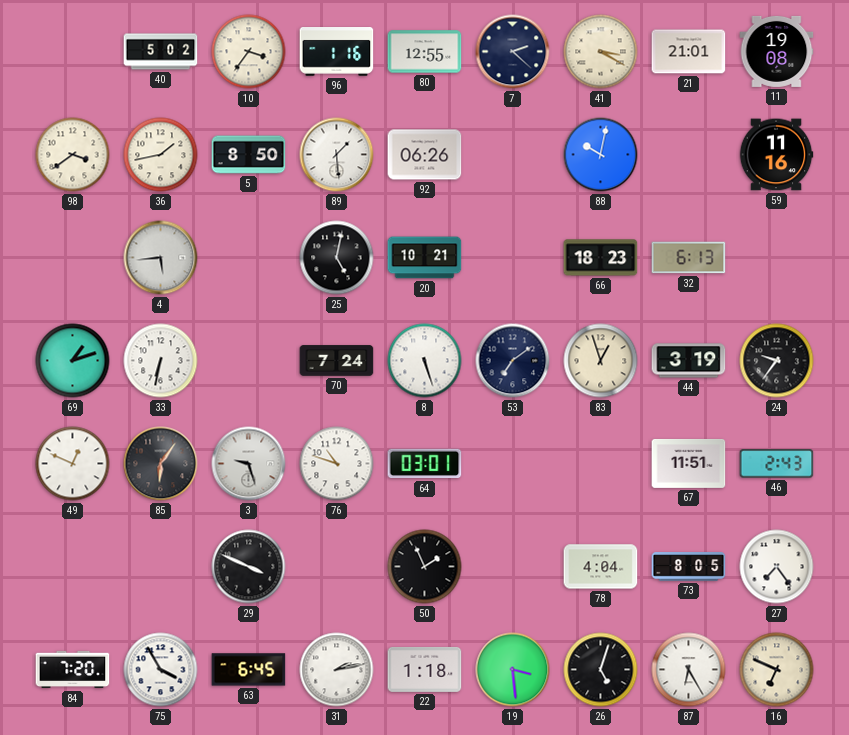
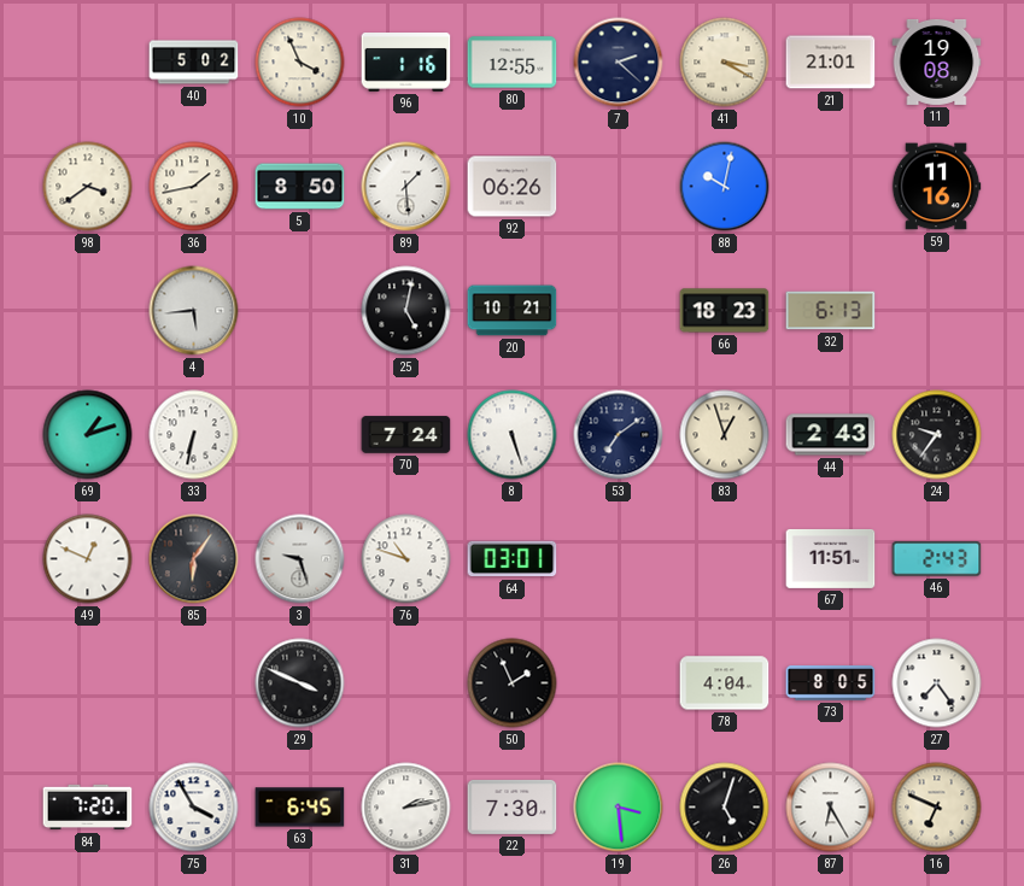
10: 3:36 -> 3:56 (300, 63)
44: 3:19 -> 2:43 (831, 435)
22: 1:18 -> 7:30 (513, 806)
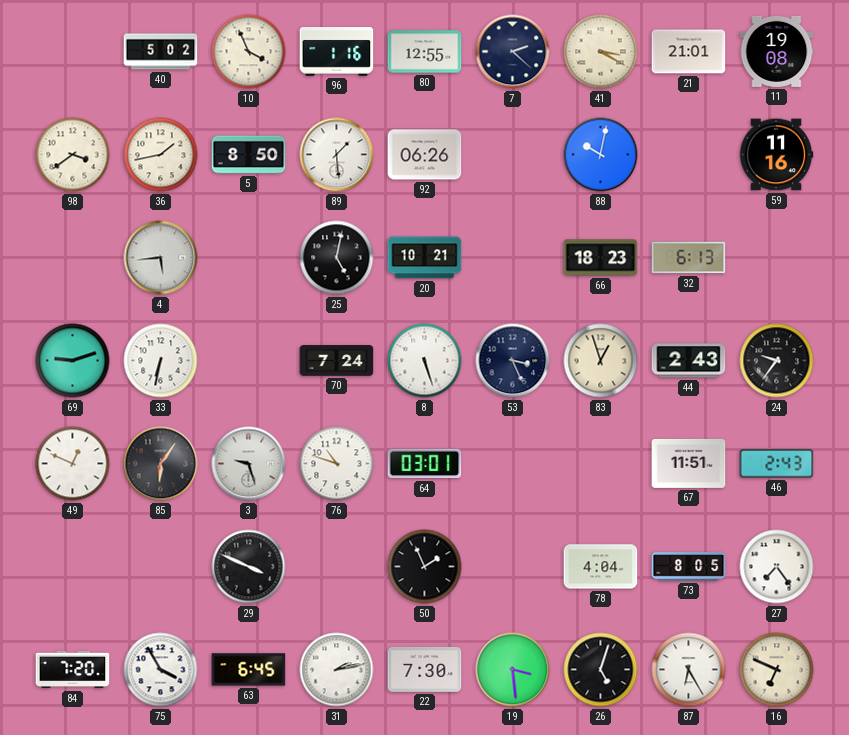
69: 1:12 -> 9:12 (73, 361)
53: 7:09 -> 3:26 (513, 361)
